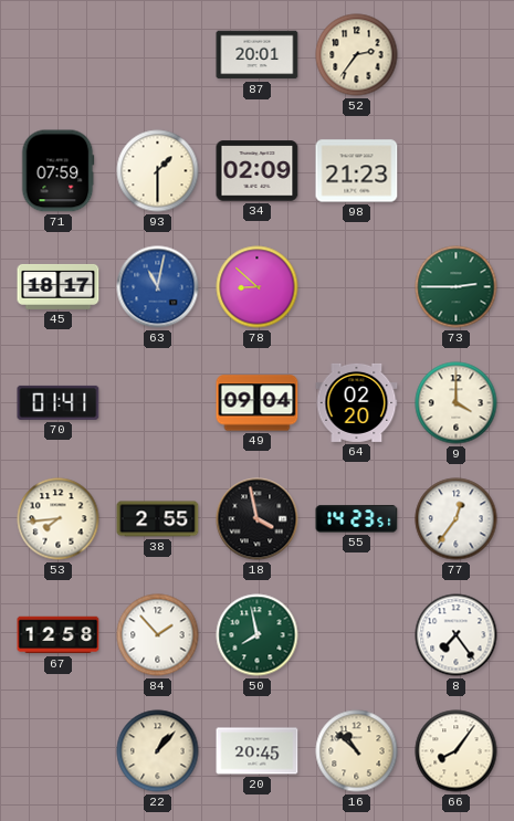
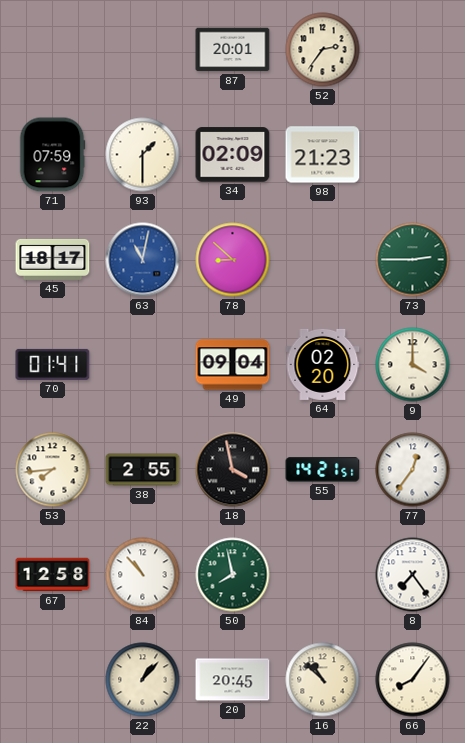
55: 14:23 -> 14:21 (323, 470)
84: 1:53 -> 10:53 (143, 575)
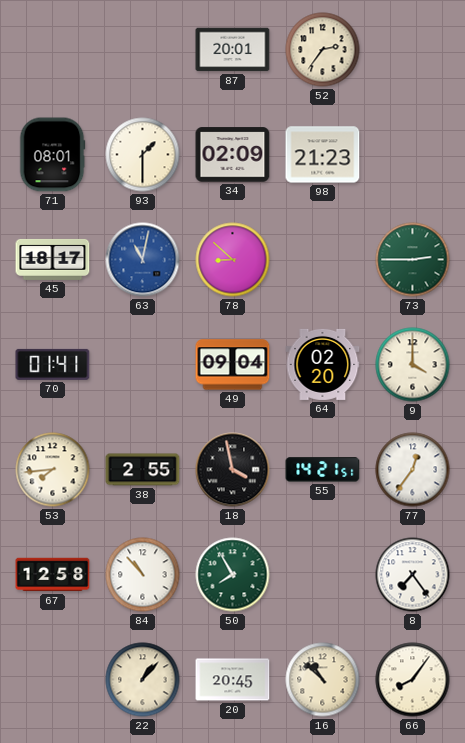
71: 07:59 -> 08:01 (52, 155)
50: 7:58 -> 7:55 (233, 575)
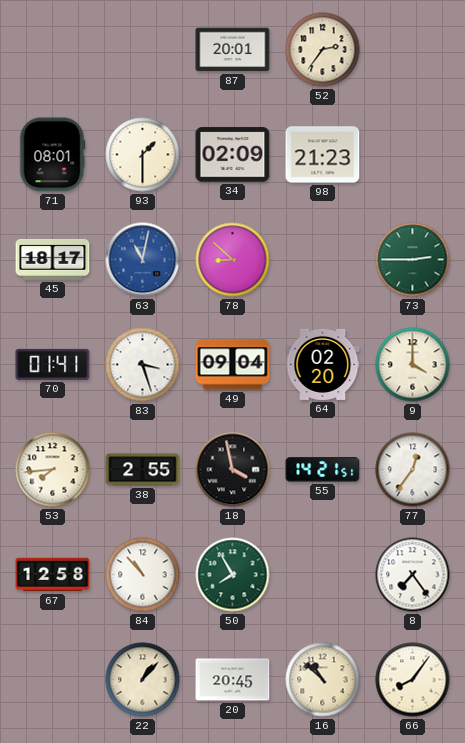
83: none -> 3:27 (143, 365)
